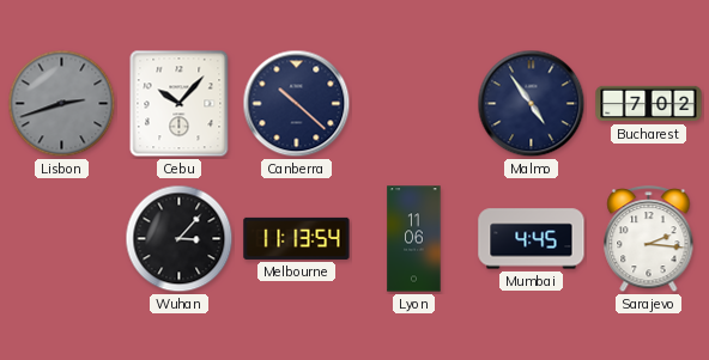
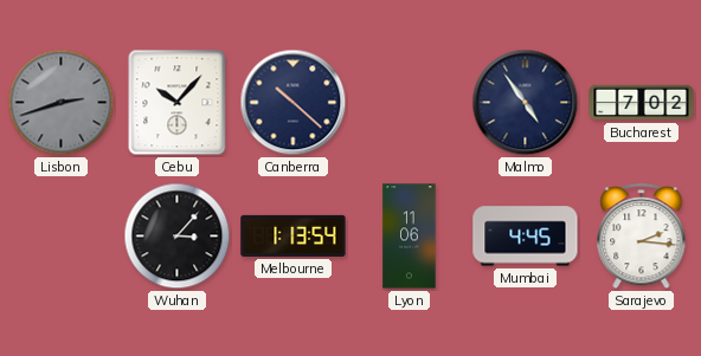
Melbourne: 11:13 -> 1:13 (294, 235)
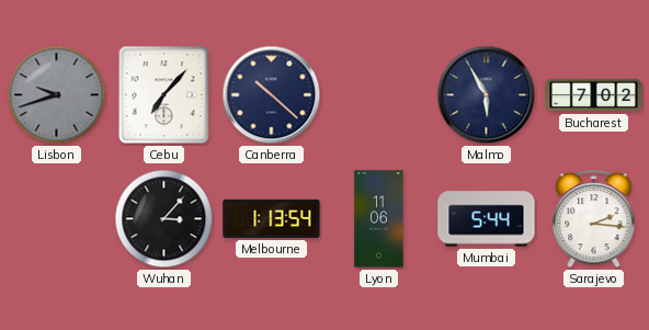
Lisbon: 2:42 -> 9:42 (57, 95)
Cebu: 10:07 -> 7:07 (164, 95)
Malmo: 4:54 -> 5:55 (487, 95)
Mumbai: 4:45 -> 5:44 (487, 219)
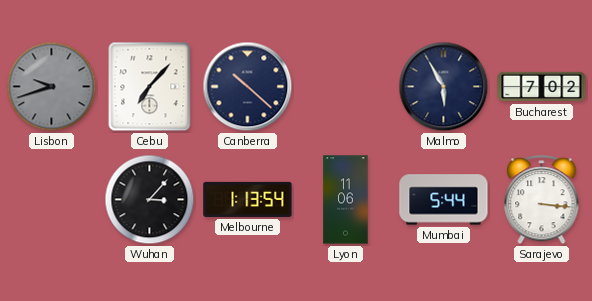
Sarajevo: 2:16 -> 3:16 (542, 201)
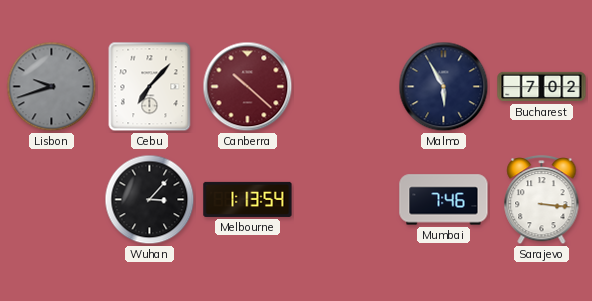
Canberra dial: navy -> burgundy (248, 87)
Lyon: 11:06 -> none (346, 200)
Mumbai: 5:44 -> 7:46 (444, 200)
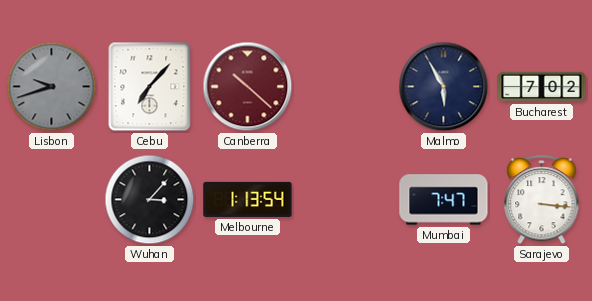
Mumbai: 7:46 -> 7:47 (444, 200)
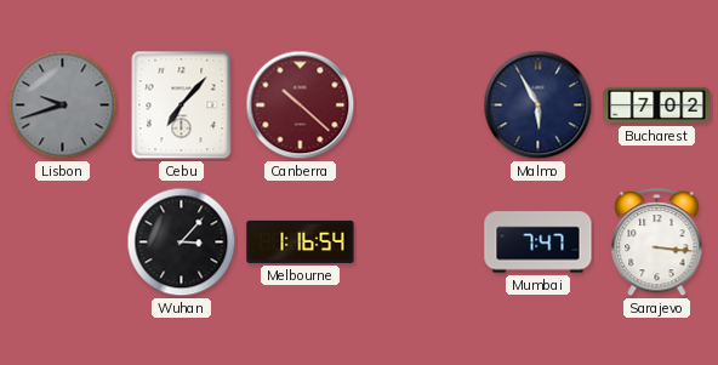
Melbourne: 1:13 -> 1:16 (301, 241)
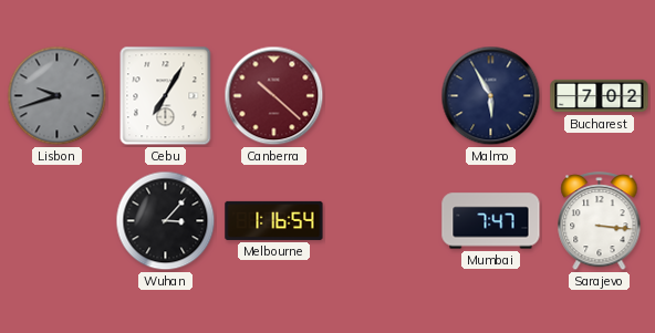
Cebu: 7:07 -> 7:05 (166, 96)
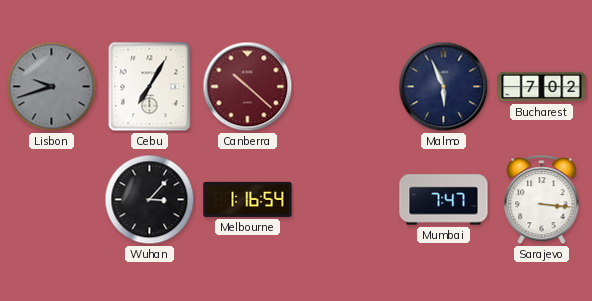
Malmo: 5:55 -> 5:56 (444, 87)
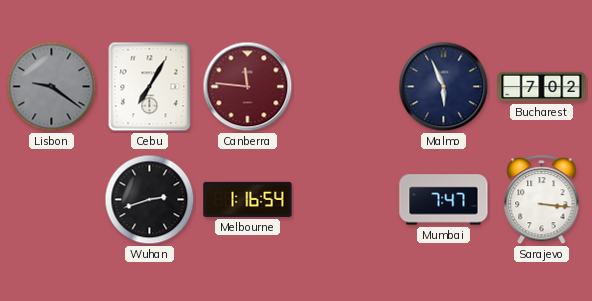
Lisbon: 9:42 -> 9:21 (52, 87)
Canberra: 10:22 -> 11:46 (248, 87)
Wuhan: 3:07 -> 2:42 (150, 200)
